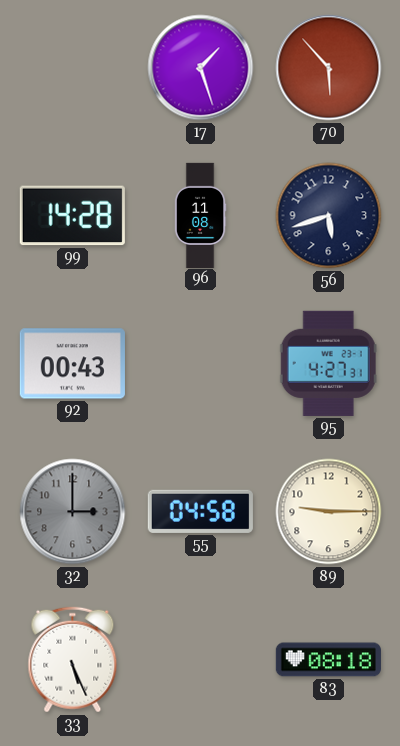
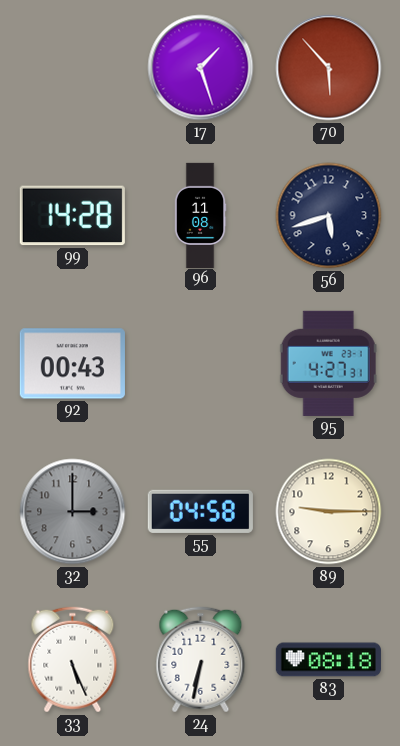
24: none -> 6:32 (201, 660)
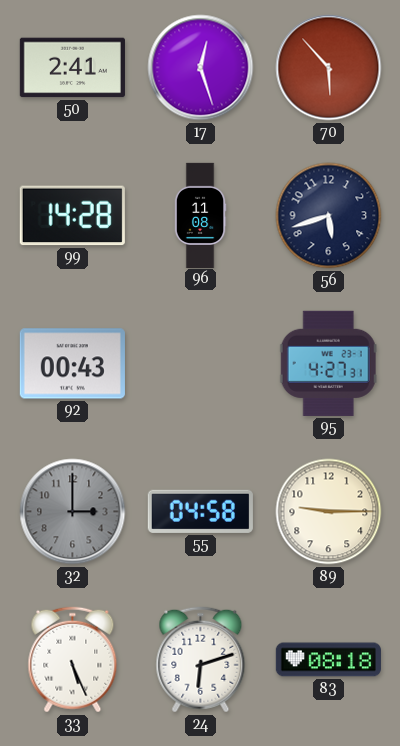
50: none -> 2:41 (72, 68)
17: 1:27 -> 12:27 (201, 68)
24: 6:32 -> 6:12 (201, 660)
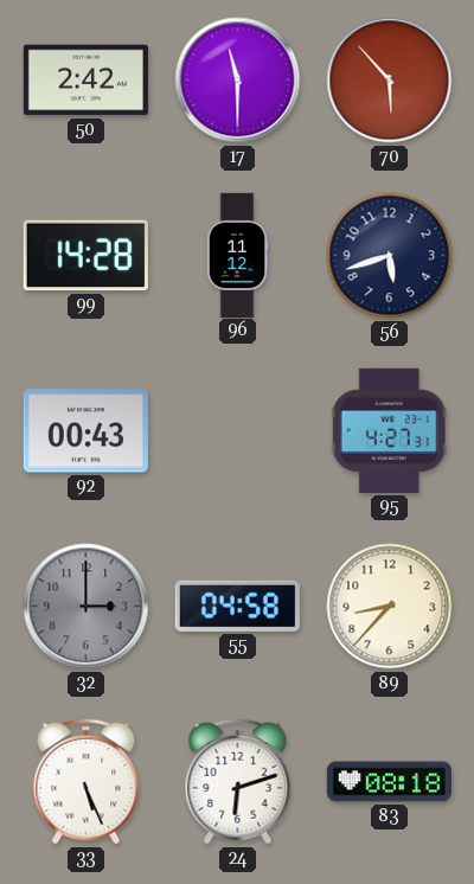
50: 2:41 -> 2:42 (85, 81)
17: 12:27 -> 11:30 (238, 81)
96: 11:08 -> 11:12 (237, 255)
89: 9:15 -> 8:37 (390, 607)
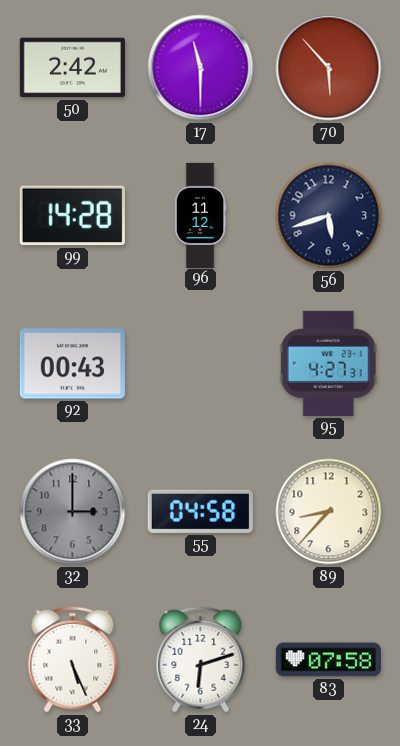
83: 08:18 -> 07:58 (328, 660)
